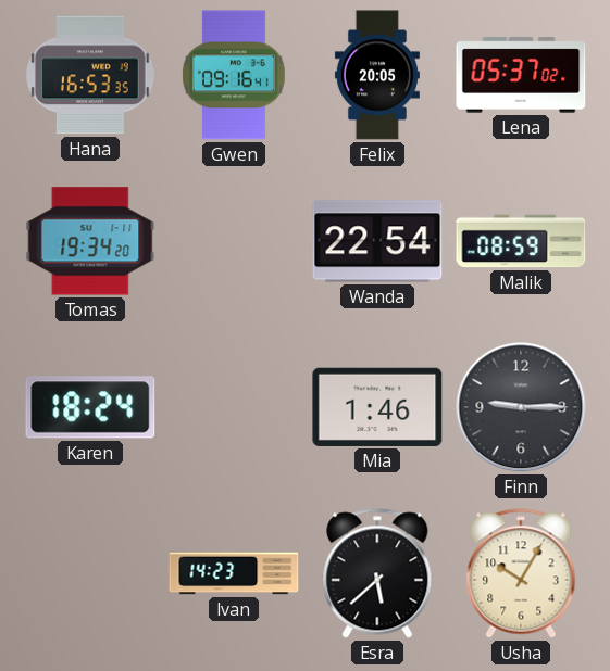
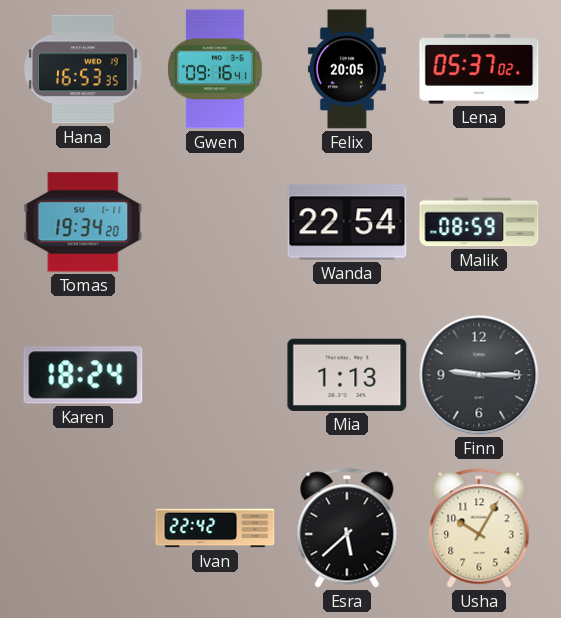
Mia: 1:46 -> 1:13 (347, 375)
Ivan: 14:23 -> 22:42 (215, 528)
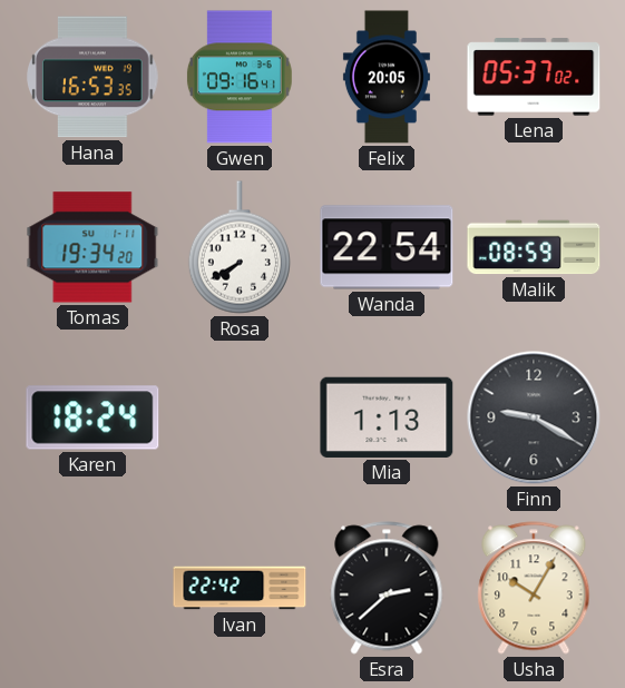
Rosa: none -> 7:40 (240, 247)
Finn: 9:15 -> 9:20 (534, 417)
Esra: 5:38 -> 2:38 (387, 588)
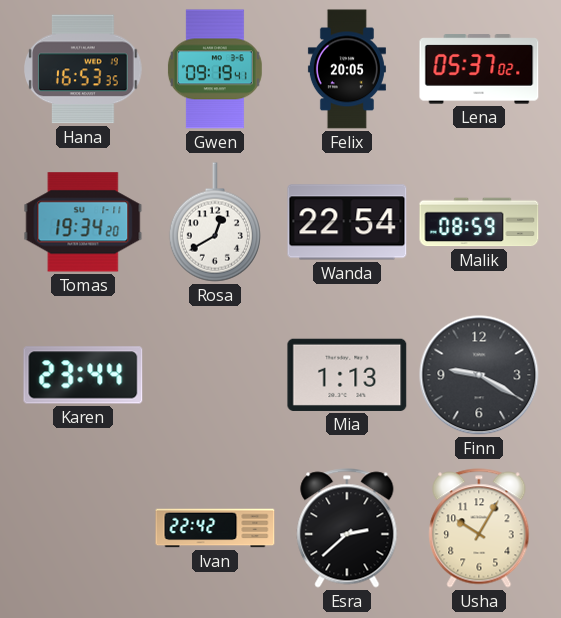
Gwen: 09:16 -> 09:19 (215, 69)
Rosa: 7:40 -> 12:40 (215, 222)
Karen: 18:24 -> 23:44 (83, 375)
